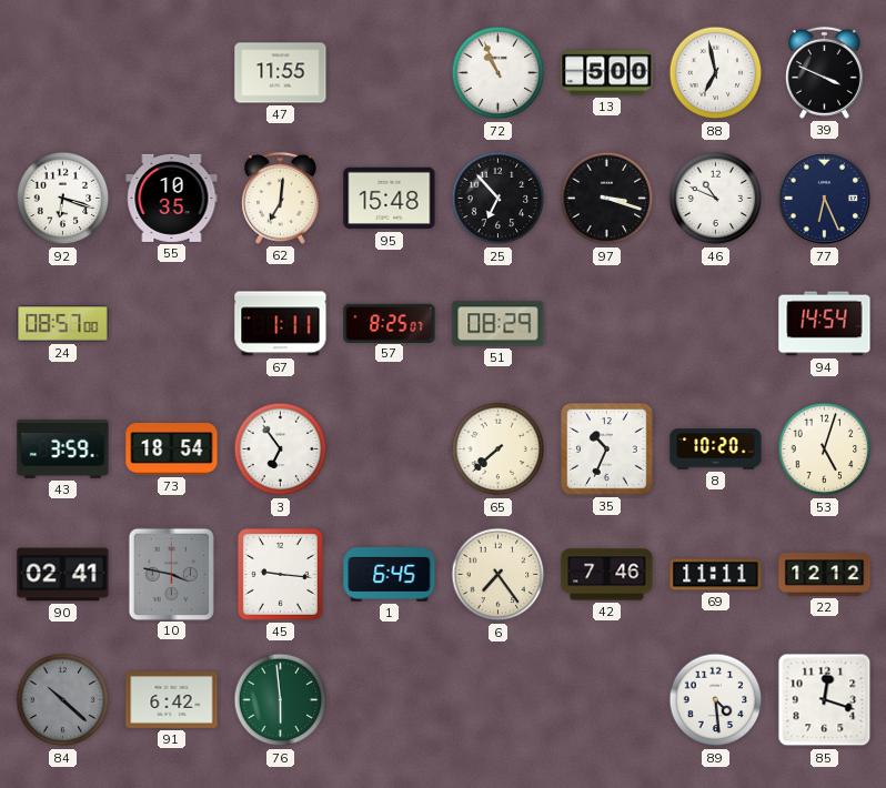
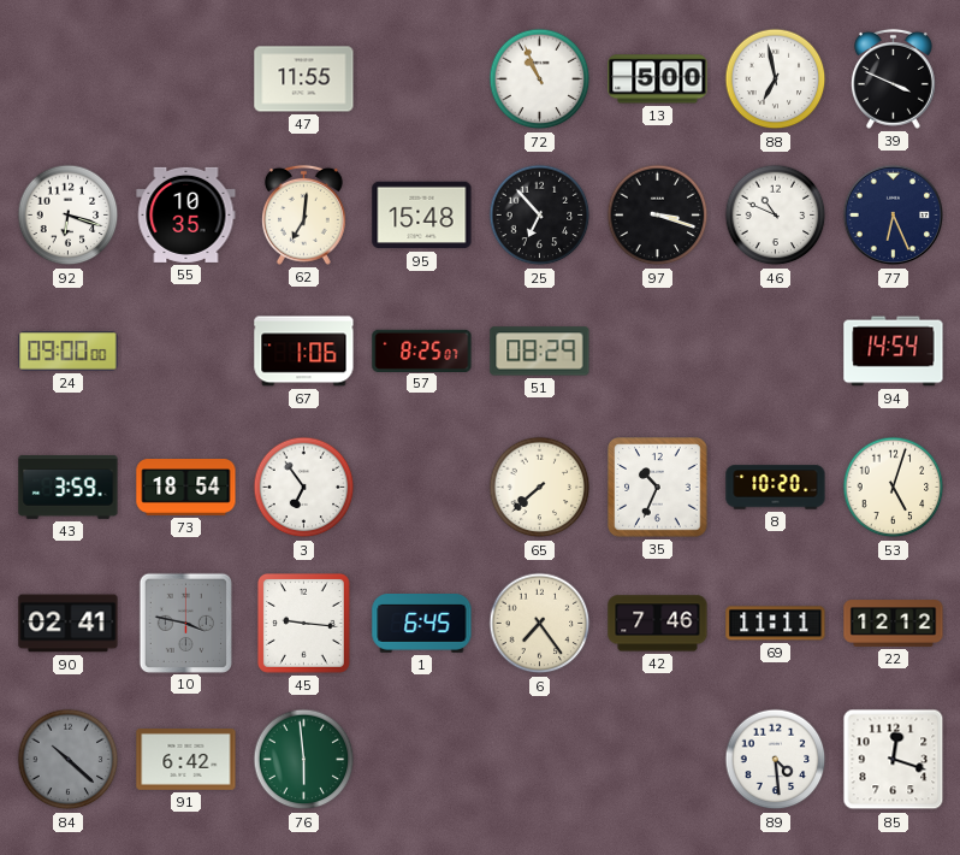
24: 08:57 -> 09:00 (69, 352)
67: 1:11 -> 1:06 (304, 352)
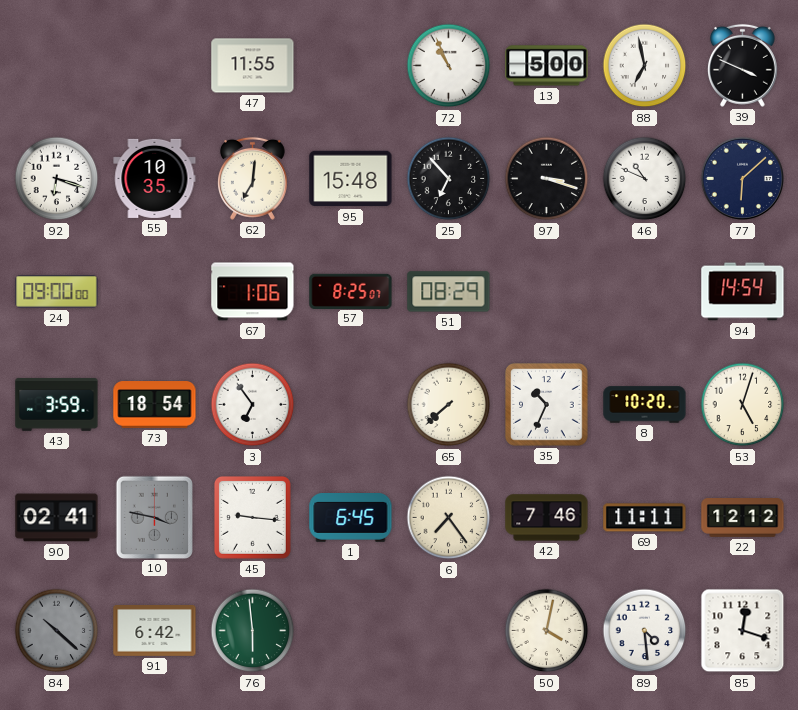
77: 6:26 -> 6:08 (743, 179)
50: none -> 4:02 (547, 631)
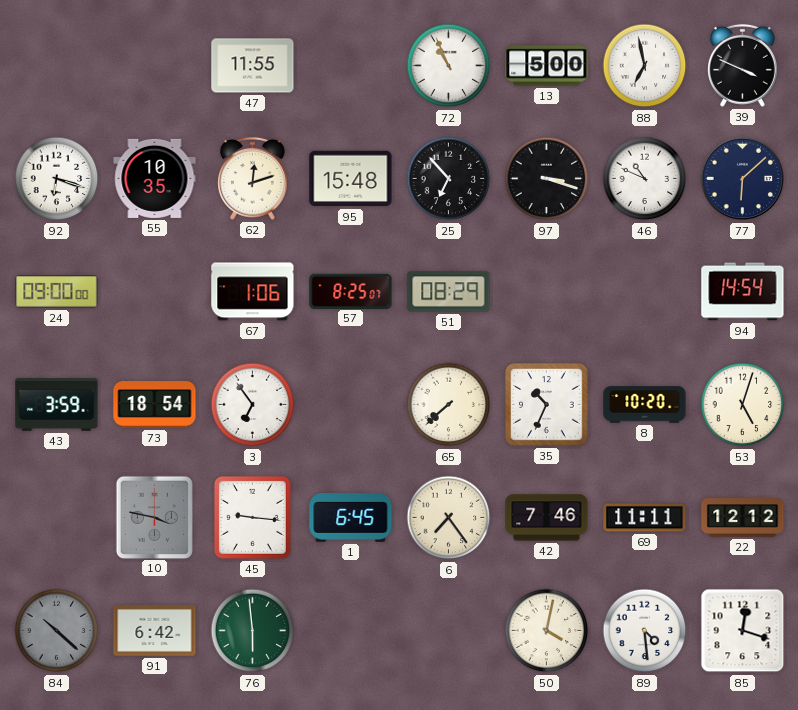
62: 7:01 -> 12:12 (252, 178)
90: 02:41 -> none (57, 518)
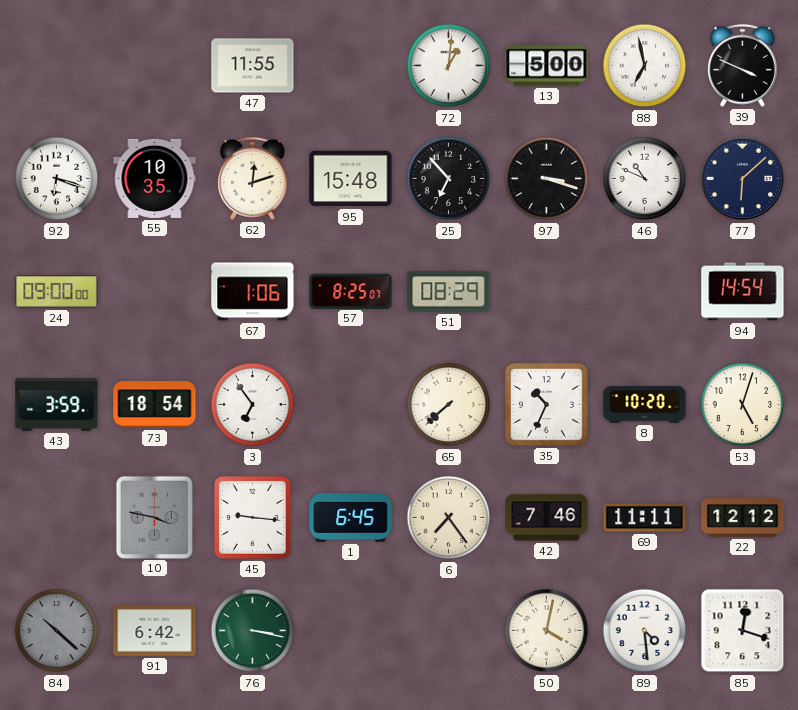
72: 10:56 -> 1:01 (449, 66)
76: 5:59 -> 3:17 (253, 631)
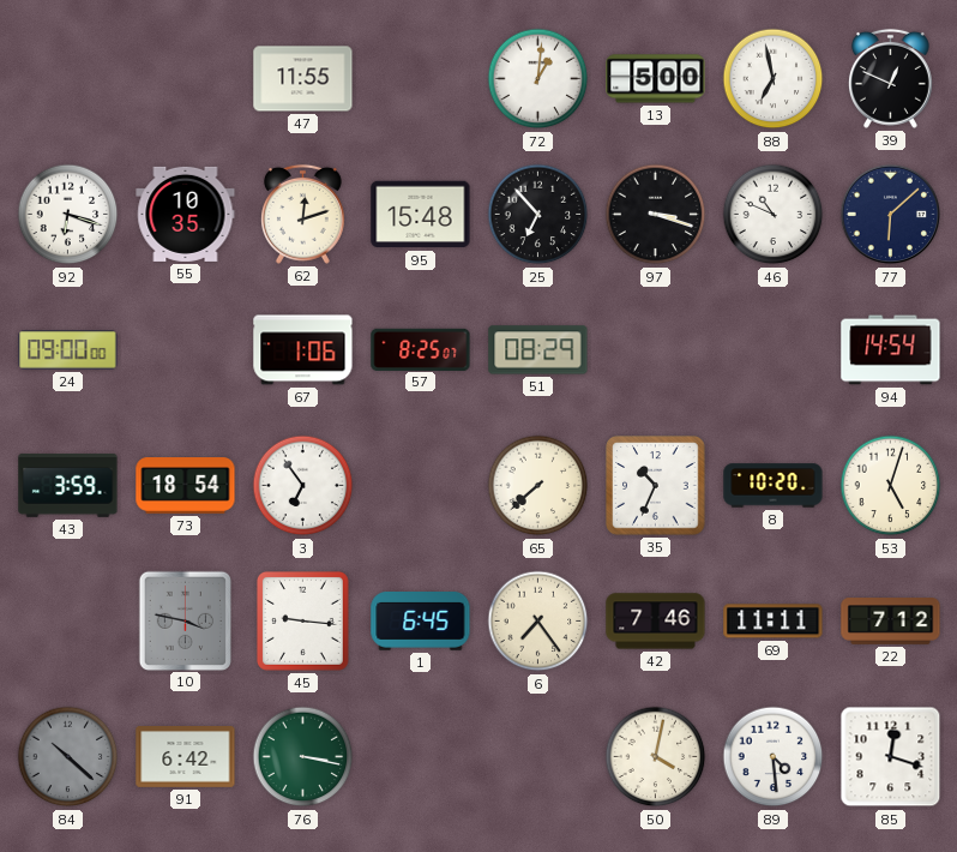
39: 3:49 -> 12:49 (890, 78)
22: 12:12 -> 7:12 (891, 622)
